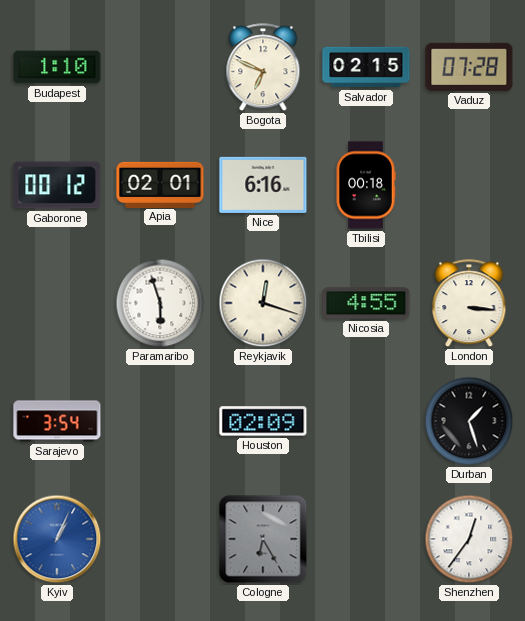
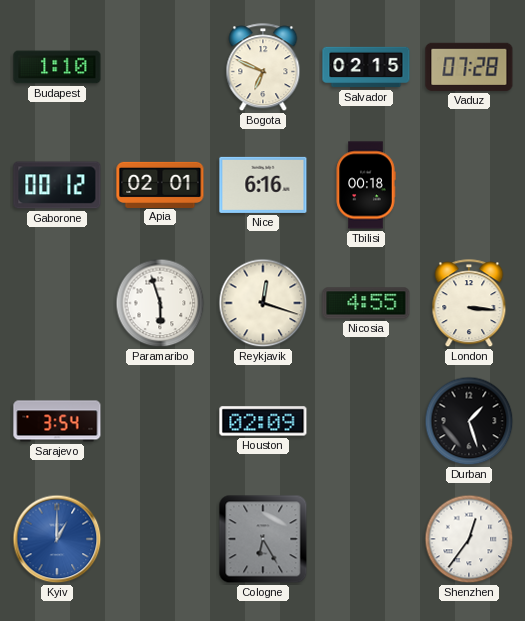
Kyiv: 1:04 -> 1:00 (57, 539)
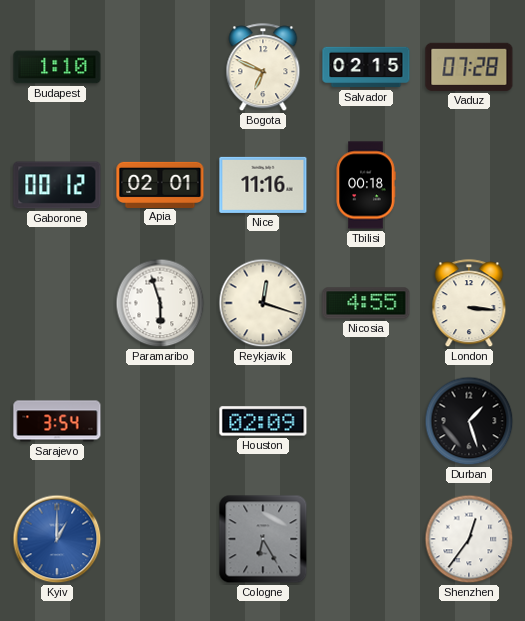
Nice: 6:16 -> 11:16 (263, 185)
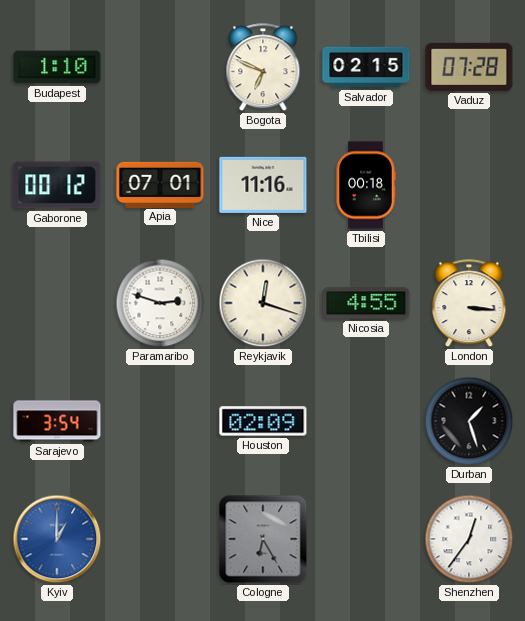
Apia: 02:01 -> 07:01 (160, 184)
Paramaribo: 5:57 -> 2:48 (160, 303)
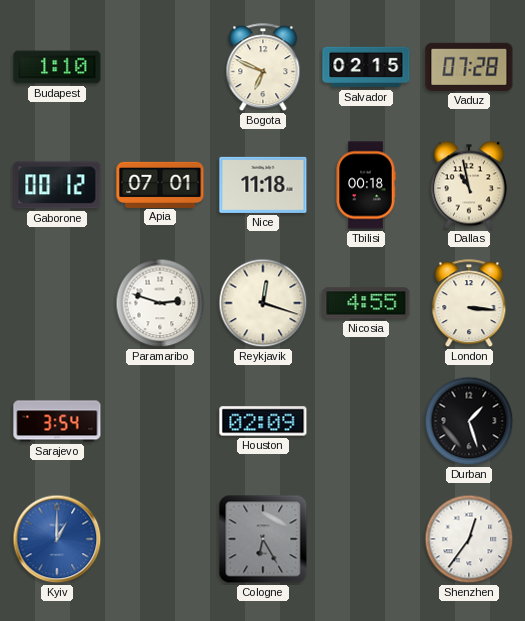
Nice: 11:16 -> 11:18 (263, 185)
Dallas: none -> 10:58 (469, 185)
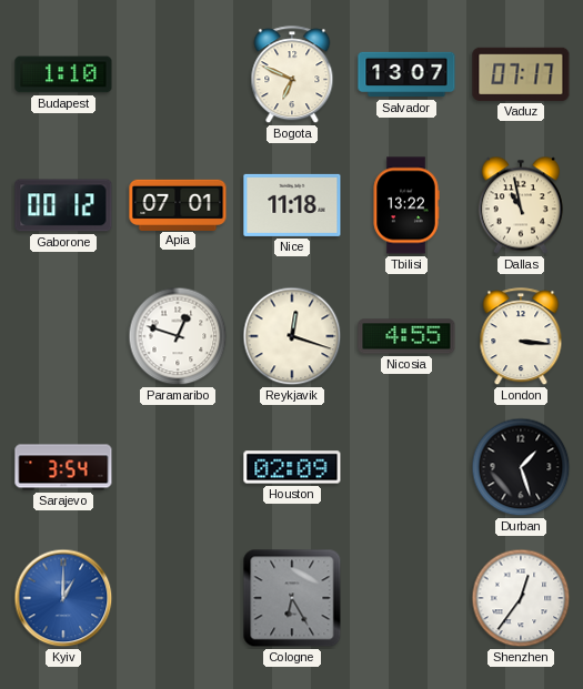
Salvador: 02:15 -> 13:07 (406, 74)
Vaduz: 07:28 -> 07:17 (521, 74)
Tbilisi: 00:18 -> 13:22 (406, 205)
Paramaribo: 2:48 -> 12:48 (178, 336)
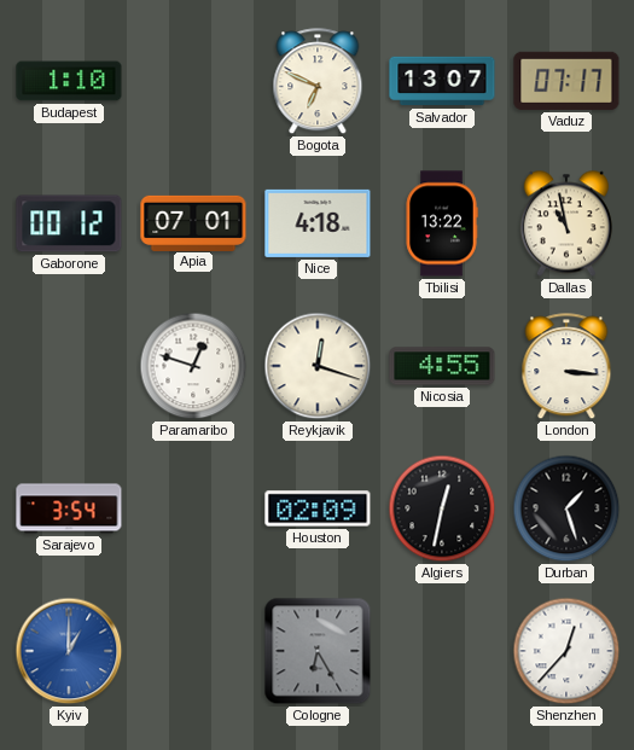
Nice: 11:18 -> 4:18 (318, 223)
Algiers: none -> 12:32 (442, 508)
Shenzhen: 12:36 -> 12:37 (566, 651)
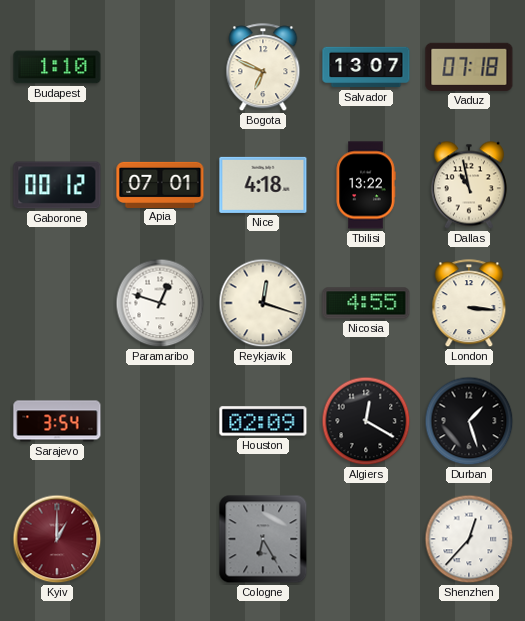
Vaduz: 07:17 -> 07:18 (469, 67)
Algiers: 12:32 -> 12:20 (366, 421)
Kyiv dial: blue -> burgundy (57, 539)
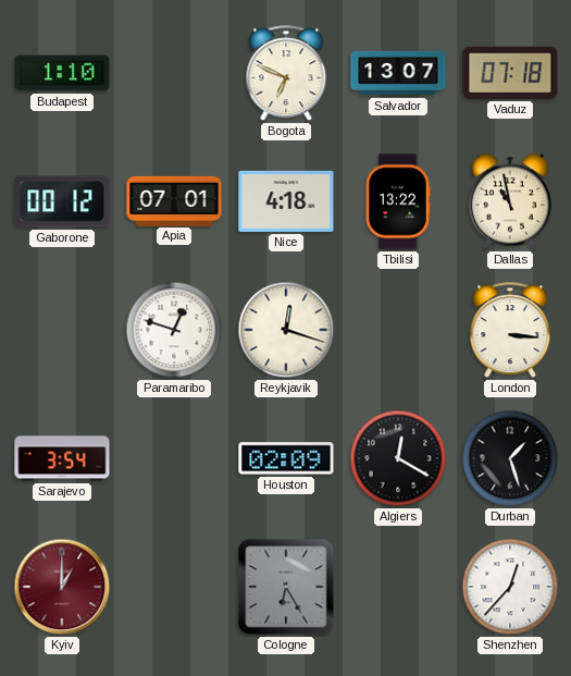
Nicosia: 4:55 -> none (366, 303)
